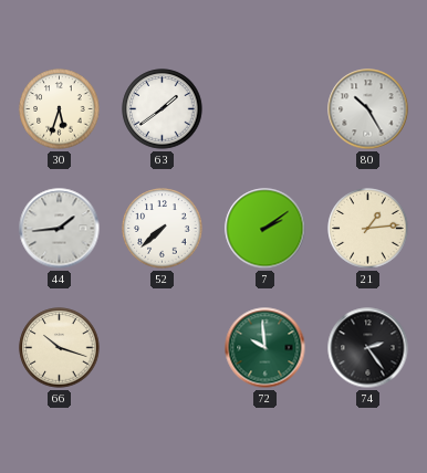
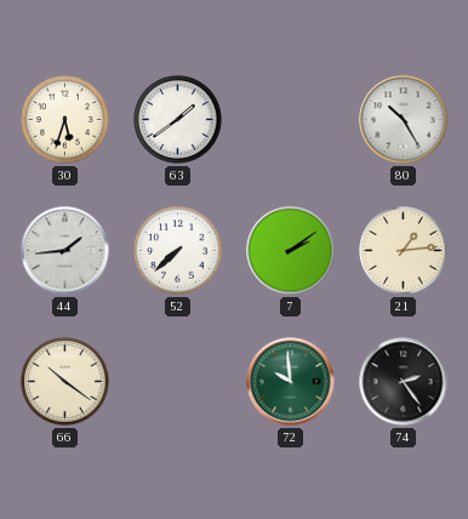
66: 10:18 -> 10:21 (65, 382)
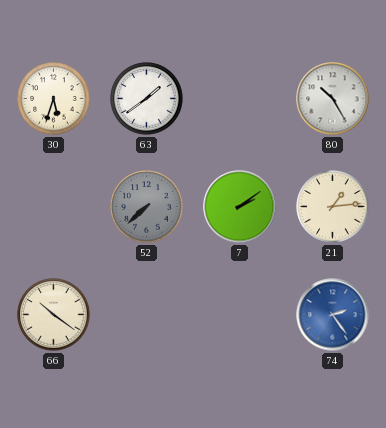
44: 1:44 -> none (65, 251)
52 dial: white -> grey (147, 207)
72: 9:59 -> none (291, 382)
74 dial: black -> blue (333, 315)
